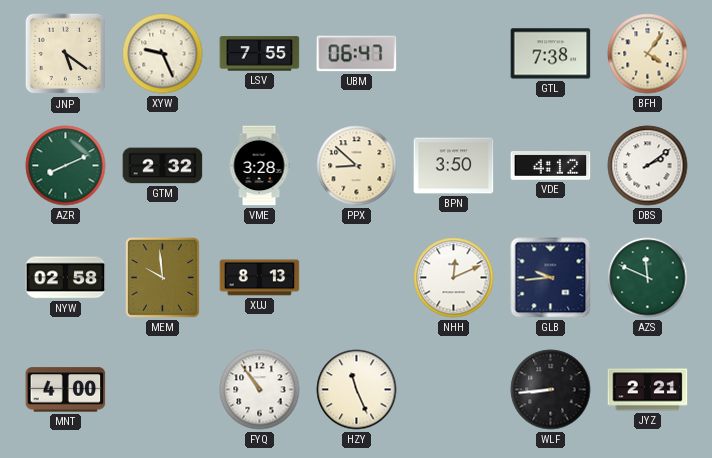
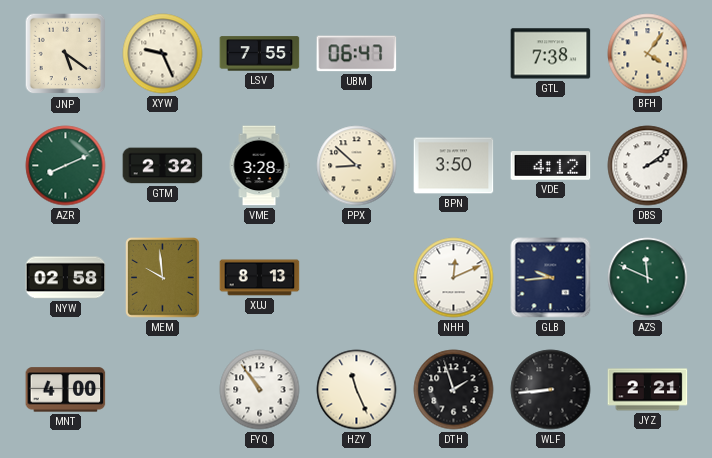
DTH: none -> 1:57 (454, 390)
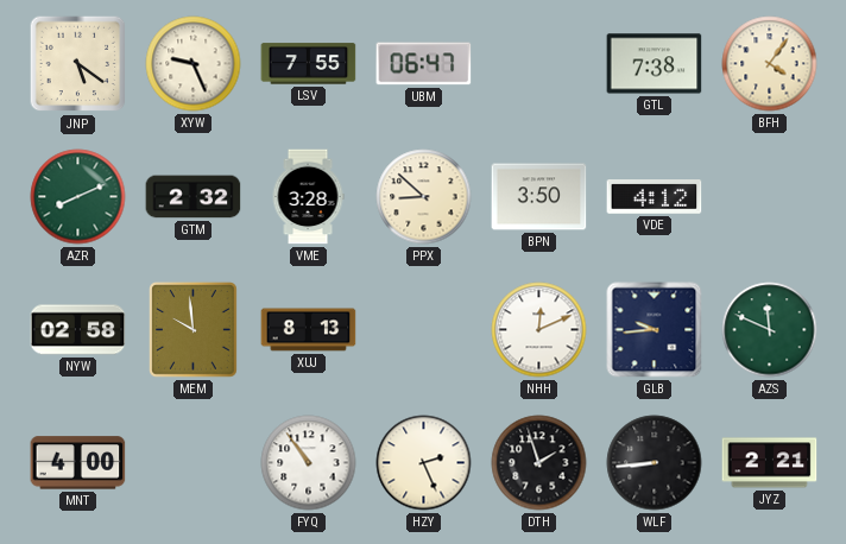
DBS: 2:09 -> none (648, 166)
HZY: 11:26 -> 2:26 (424, 463)
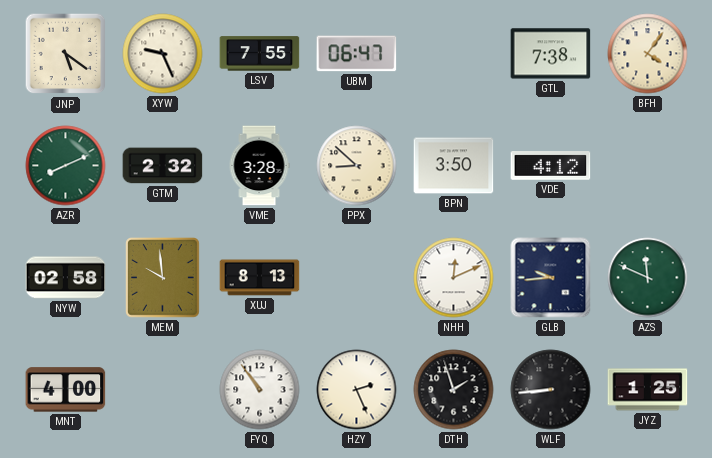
JYZ: 2:21 -> 1:25 (648, 390)
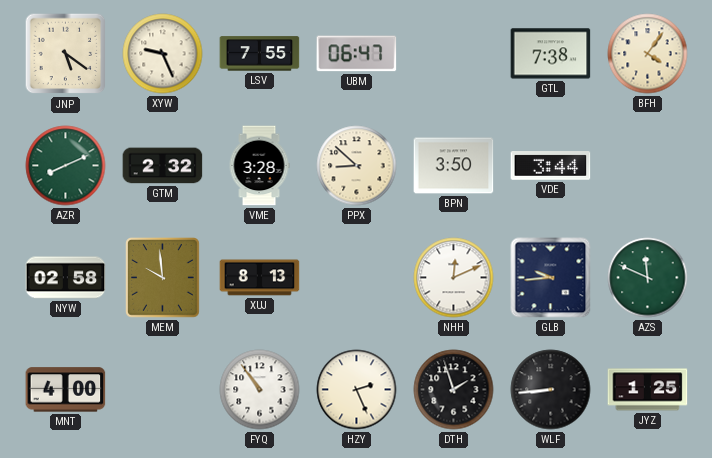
VDE: 4:12 -> 3:44 (551, 166)
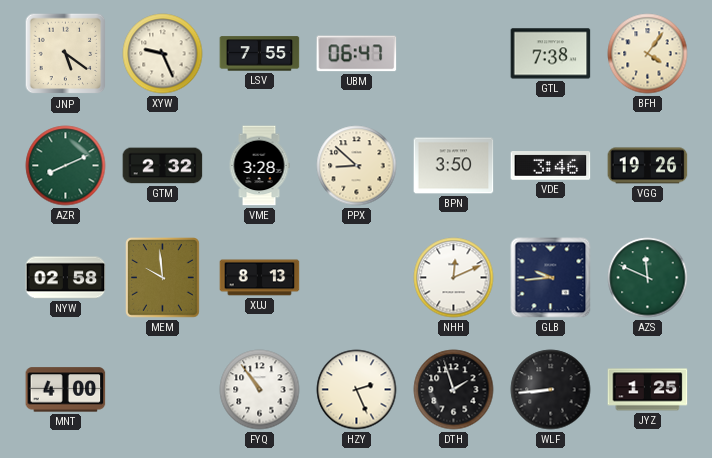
VDE: 3:44 -> 3:46 (551, 166)
VGG: none -> 19:26 (648, 166)
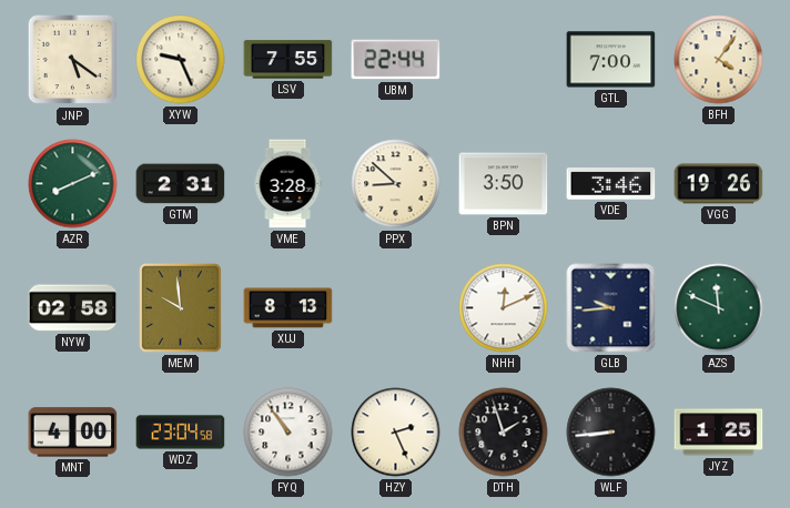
UBM: 06:47 -> 22:44 (396, 60)
GTL: 7:38 -> 7:00 (611, 60)
GTM: 2:32 -> 2:31 (181, 184)
WDZ: none -> 23:04 (181, 433)
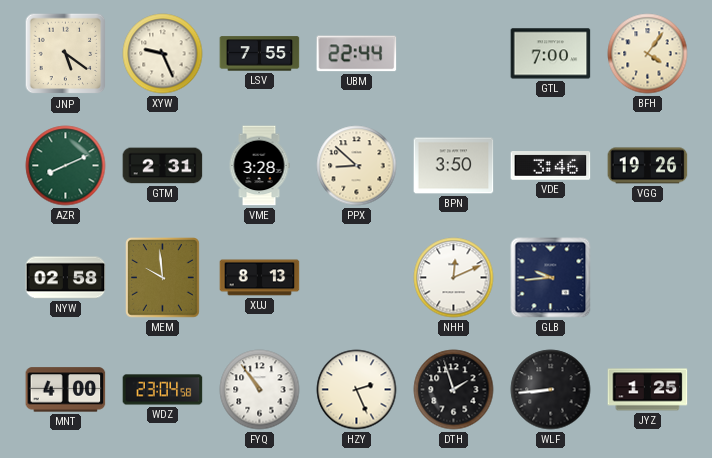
AZS: 11:49 -> none (719, 308)
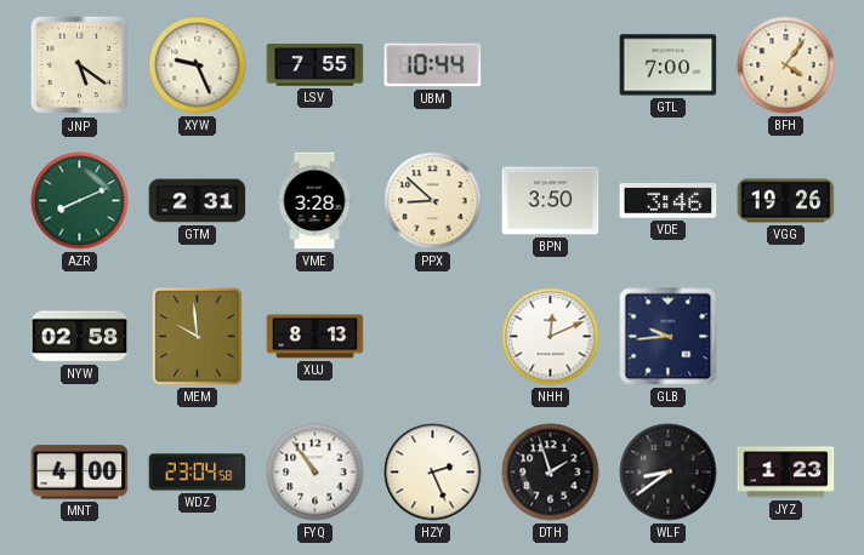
UBM: 22:44 -> 10:44 (433, 65)
WLF: 8:44 -> 8:39 (669, 473)
JYZ: 1:25 -> 1:23 (786, 473)
